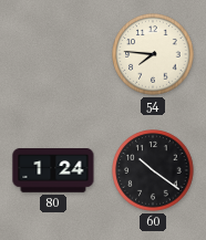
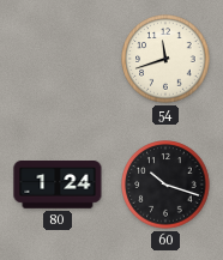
54: 7:46 -> 11:42 (165, 59)
60: 10:21 -> 10:18 (165, 185)
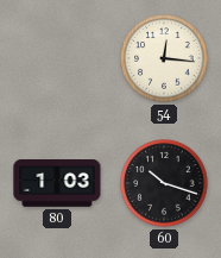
54: 11:42 -> 12:16 (164, 58)
80: 1:24 -> 1:03 (57, 183)
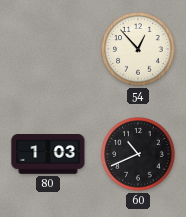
54: 12:16 -> 12:53 (138, 49)
60: 10:18 -> 10:41 (138, 154)
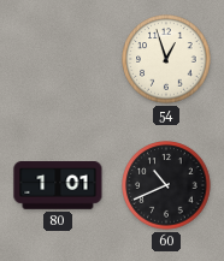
54: 12:53 -> 12:57 (166, 59)
80: 1:03 -> 1:01 (58, 185)
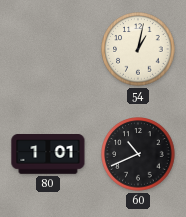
54: 12:57 -> 1:02 (138, 49)
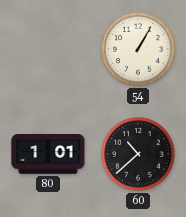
54: 1:02 -> 1:05 (138, 49)
60: 10:41 -> 10:38 (138, 154)
